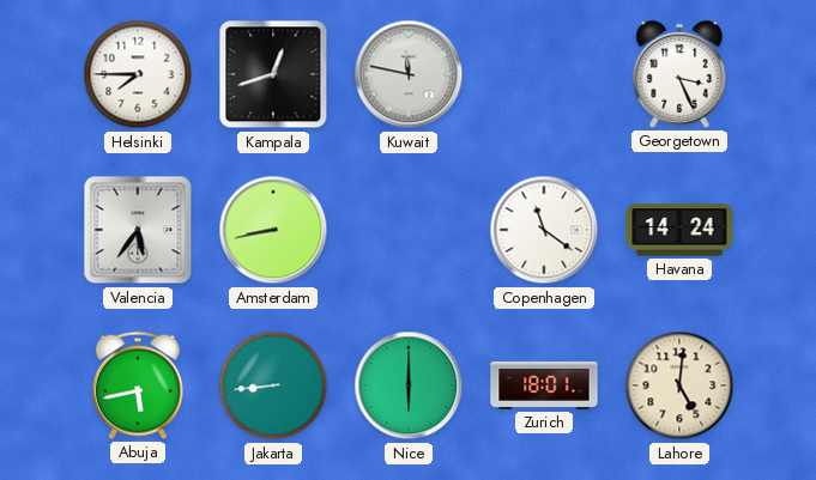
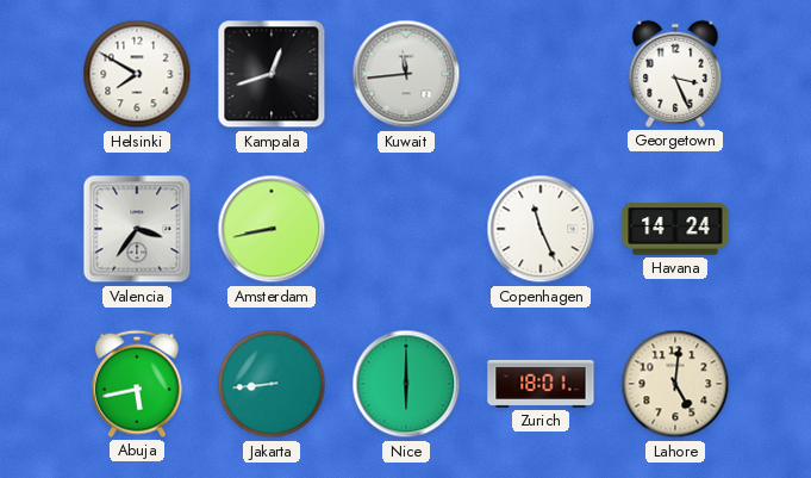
Helsinki: 7:45 -> 7:50 (137, 74)
Kuwait: 11:47 -> 11:44 (406, 74)
Valencia: 5:36 -> 3:36 (137, 229)
Copenhagen: 11:21 -> 11:26 (541, 229)
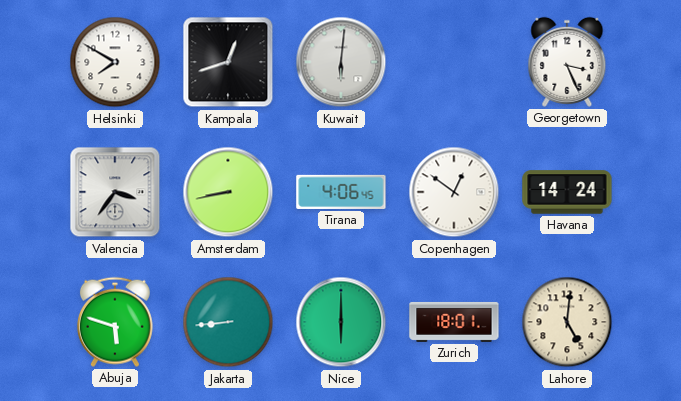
Kuwait: 11:44 -> 6:01 (341, 62)
Tirana: none -> 4:06 (341, 192)
Copenhagen: 11:26 -> 12:51 (454, 192)
Abuja: 5:43 -> 5:48 (115, 322)
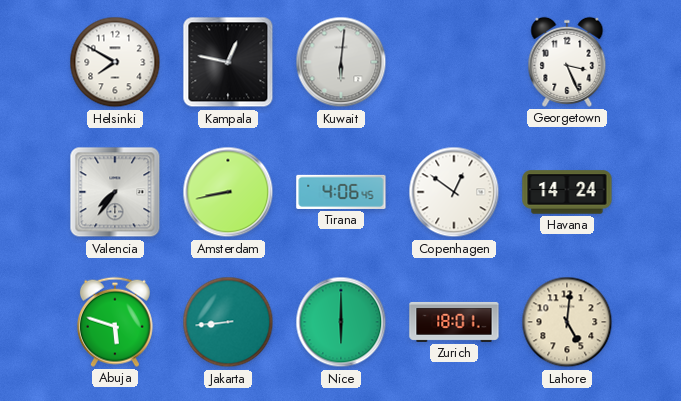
Kampala: 12:42 -> 12:47 (228, 62)
Valencia: 3:36 -> 7:36 (115, 192)
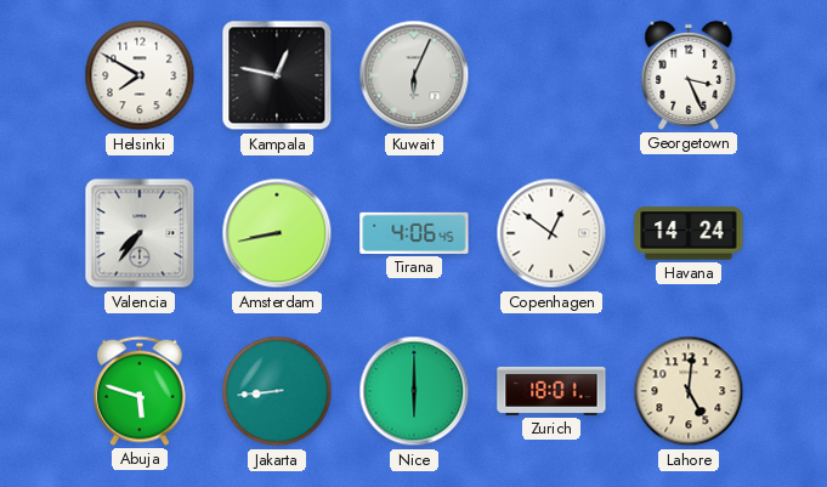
Kuwait: 6:01 -> 6:04 (414, 75)
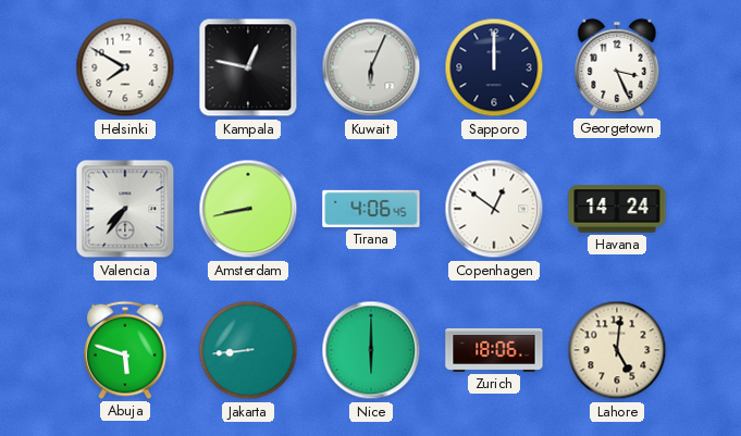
Sapporo: none -> 12:00 (494, 67)
Zurich: 18:01 -> 18:06 (494, 350)
